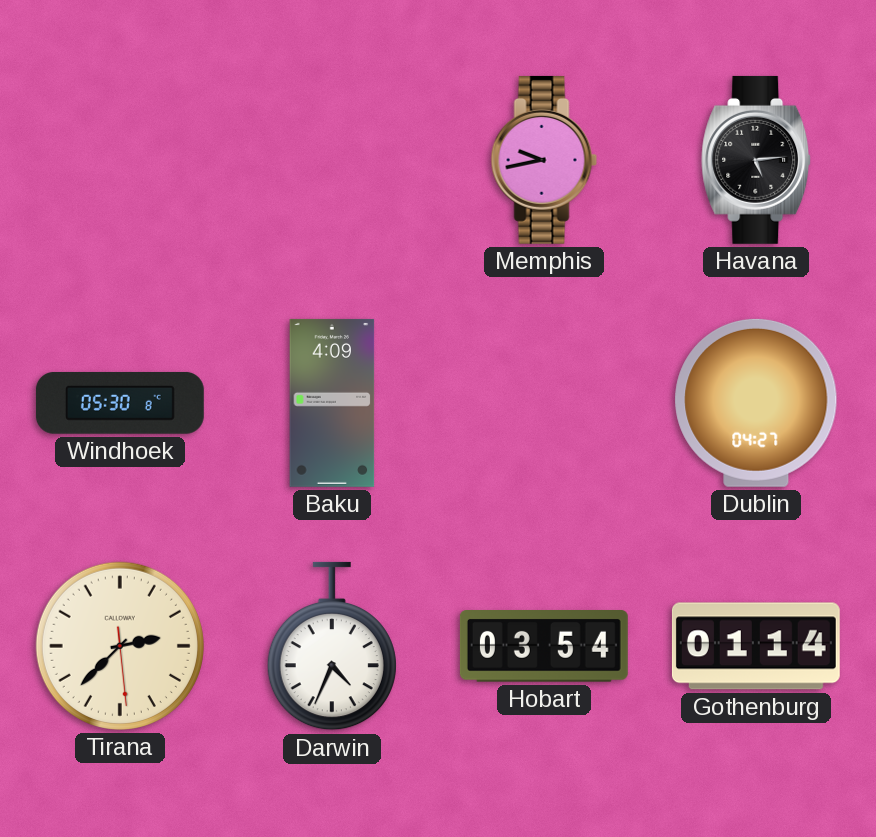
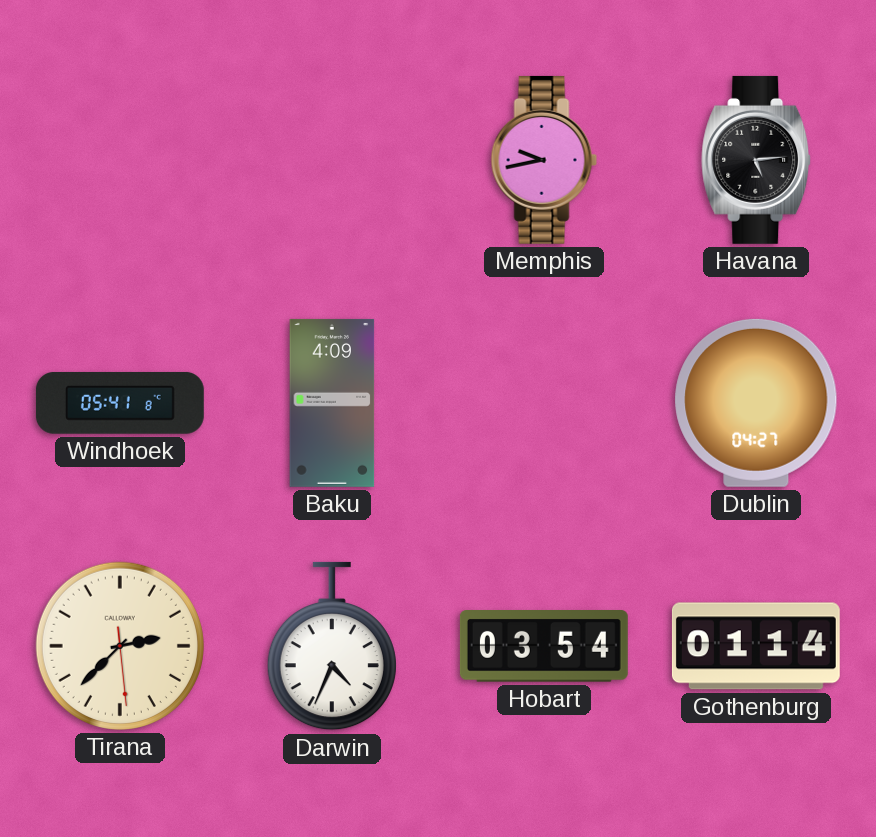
Windhoek: 05:30 -> 05:41 (120, 403)
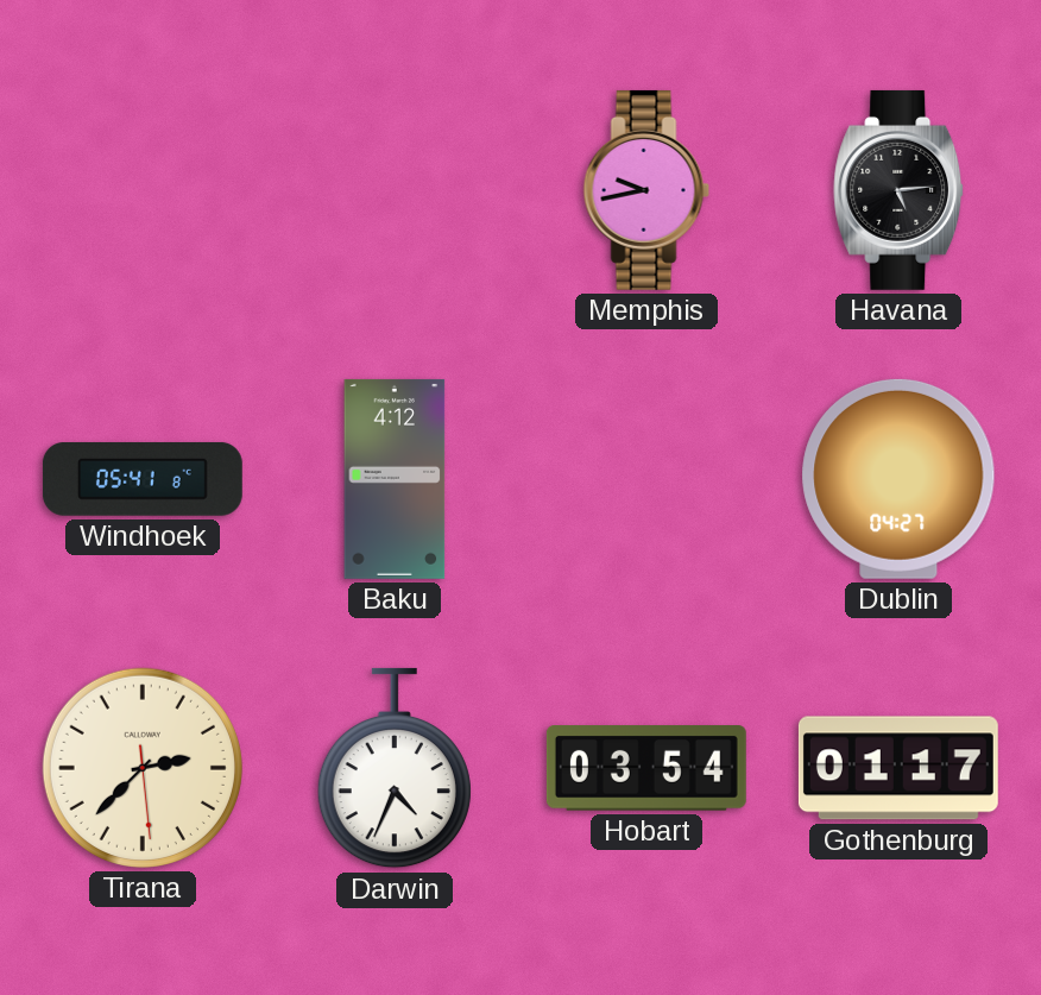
Baku: 4:09 -> 4:12 (395, 479)
Gothenburg: 01:14 -> 01:17 (898, 768)
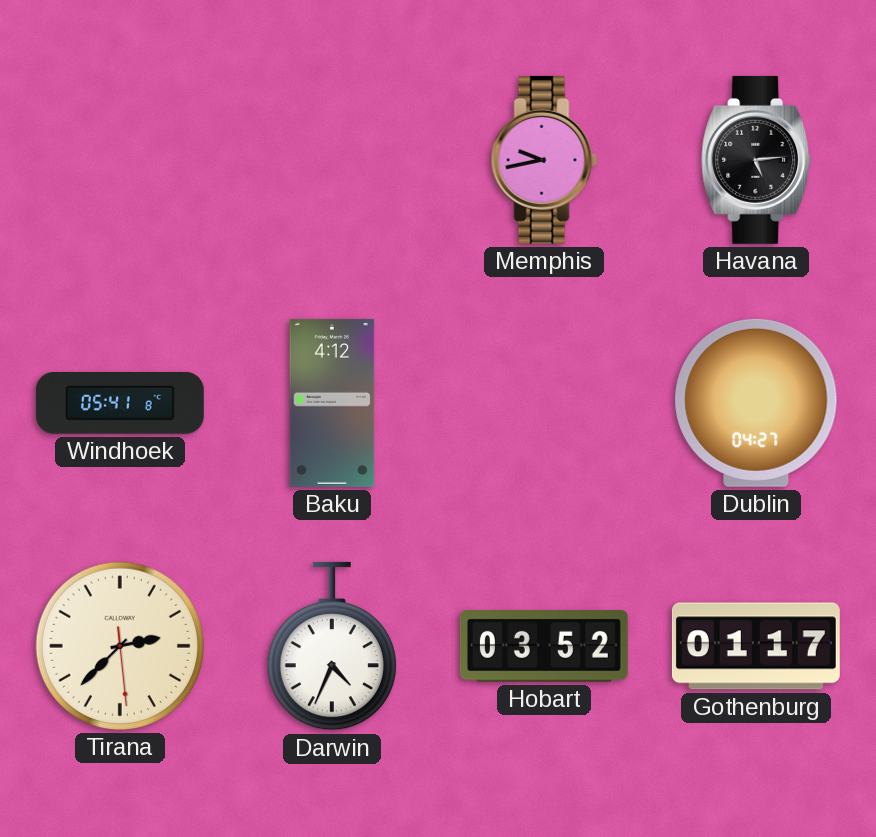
Hobart: 03:54 -> 03:52 (544, 647)
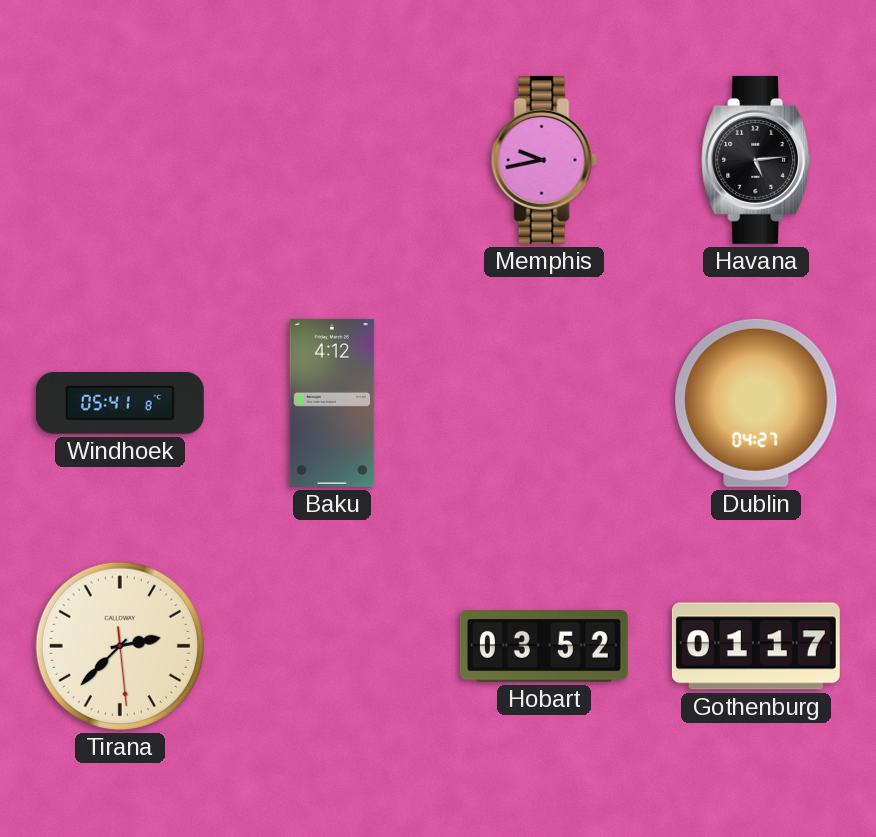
Darwin: 4:34 -> none (332, 646)
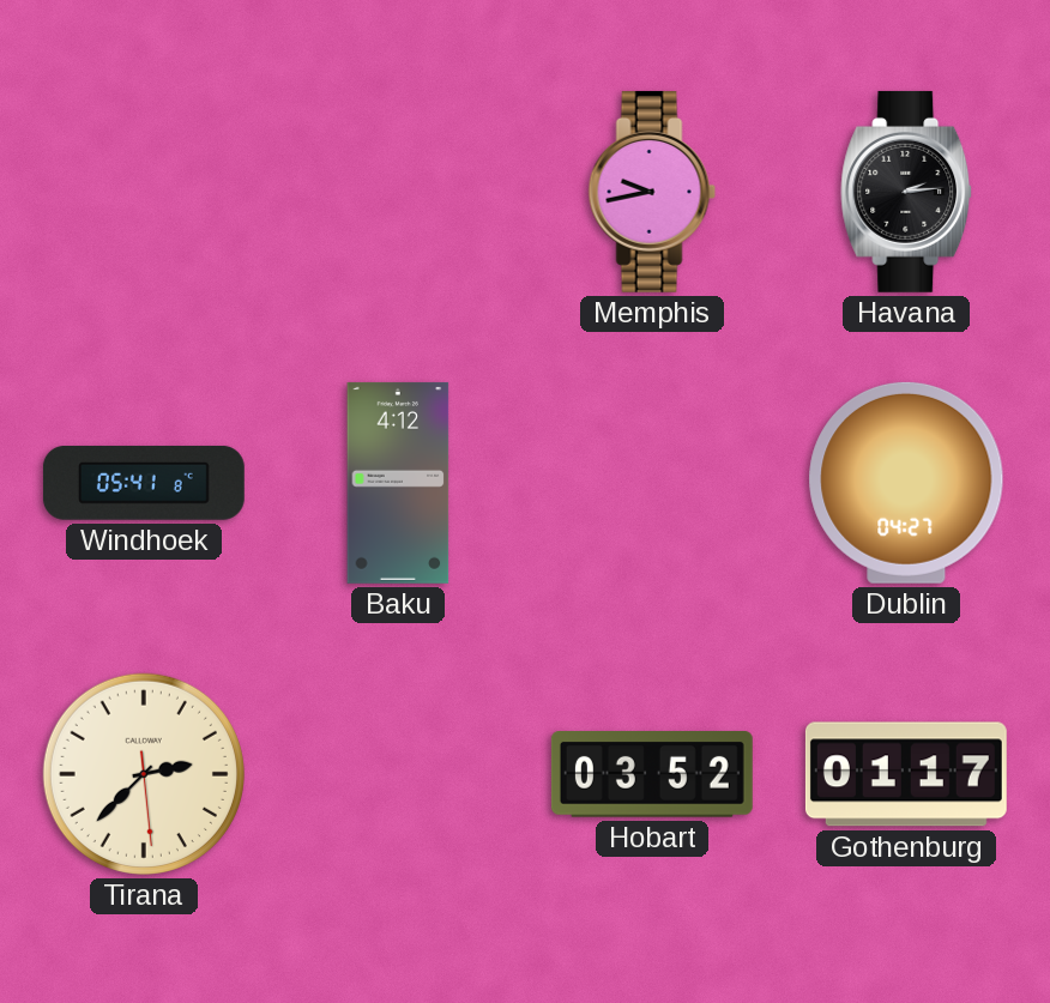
Havana: 5:14 -> 2:14 (907, 192)
